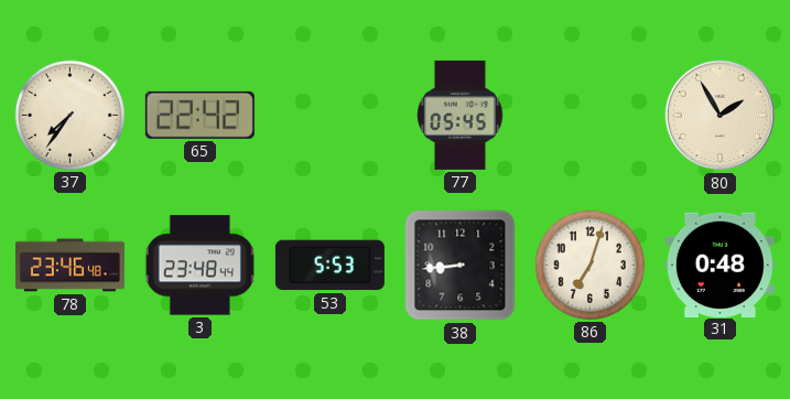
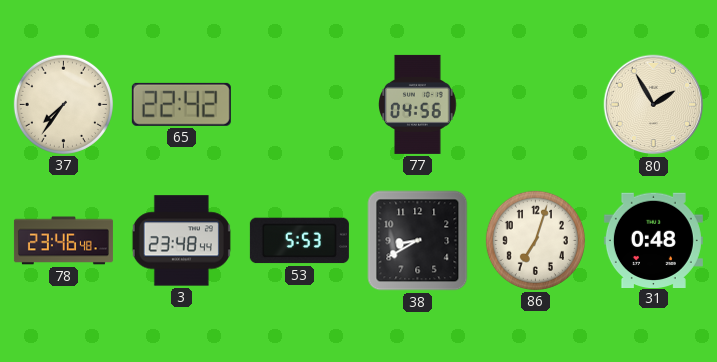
77: 05:45 -> 04:56 (418, 104)
38: 8:44 -> 8:40 (418, 241)
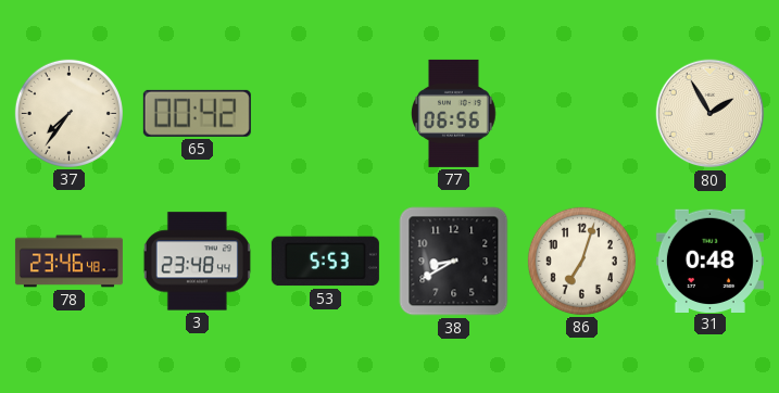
65: 22:42 -> 00:42 (197, 113)
77: 04:56 -> 06:56 (454, 113)
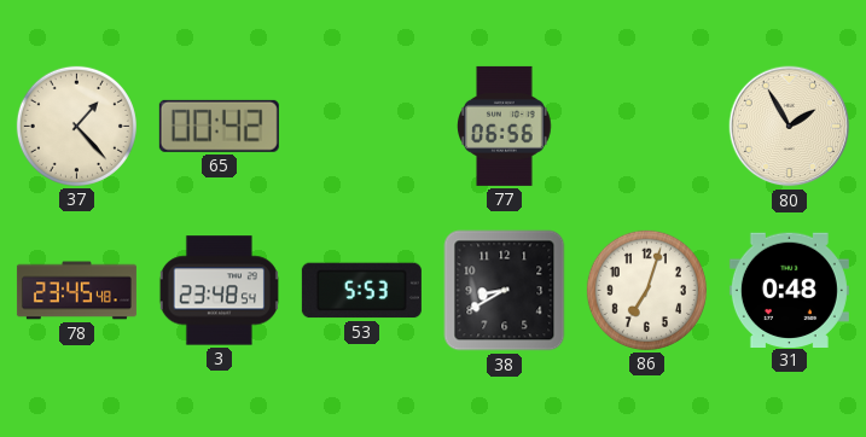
37: 7:36 -> 1:23 (76, 126)
78: 23:46 -> 23:45 (76, 291)
3: 23:48:44 -> 23:48:54 (219, 291)
